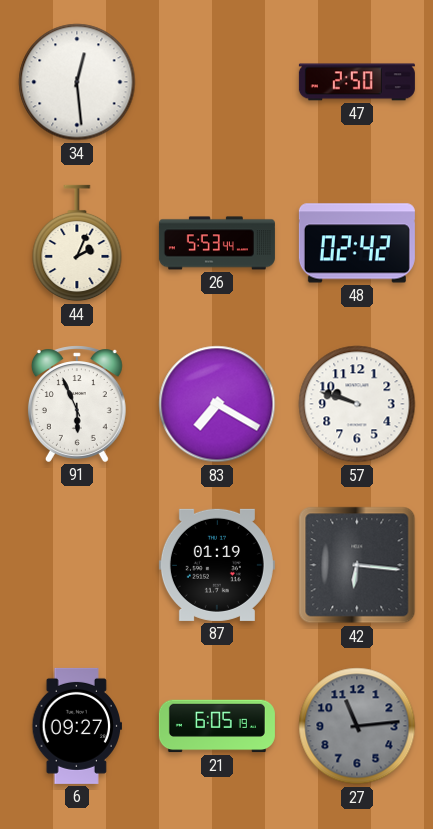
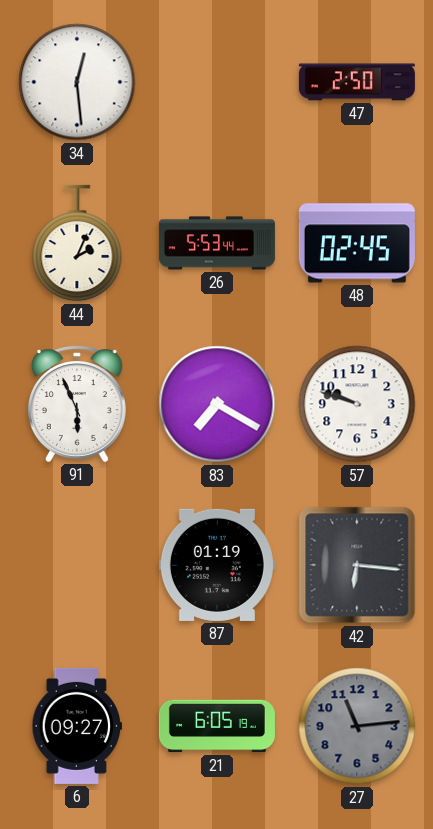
48: 02:42 -> 02:45 (357, 243)
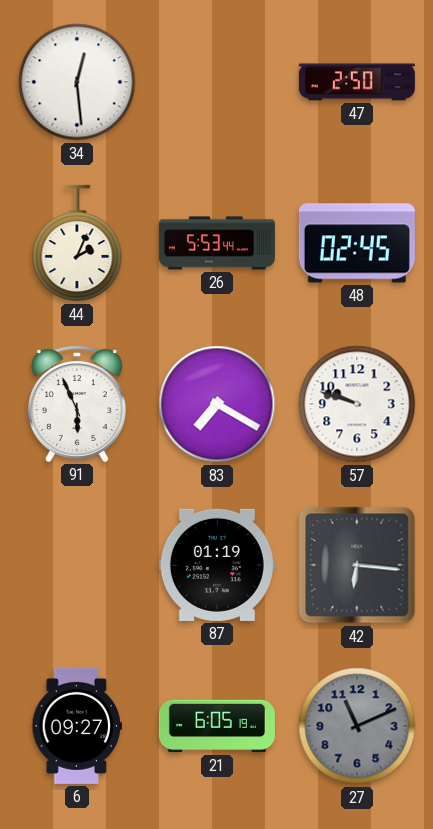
27: 11:14 -> 11:11 (357, 726)
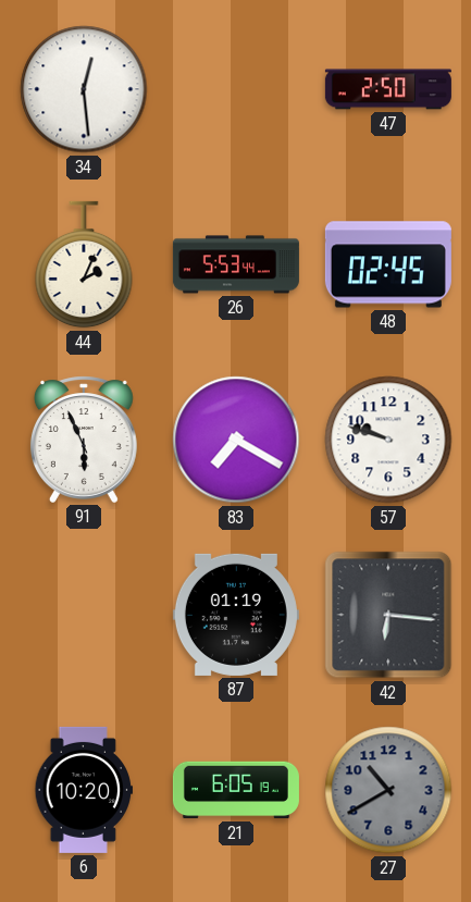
6: 09:27 -> 10:20 (84, 790)
27: 11:11 -> 10:40 (388, 790)
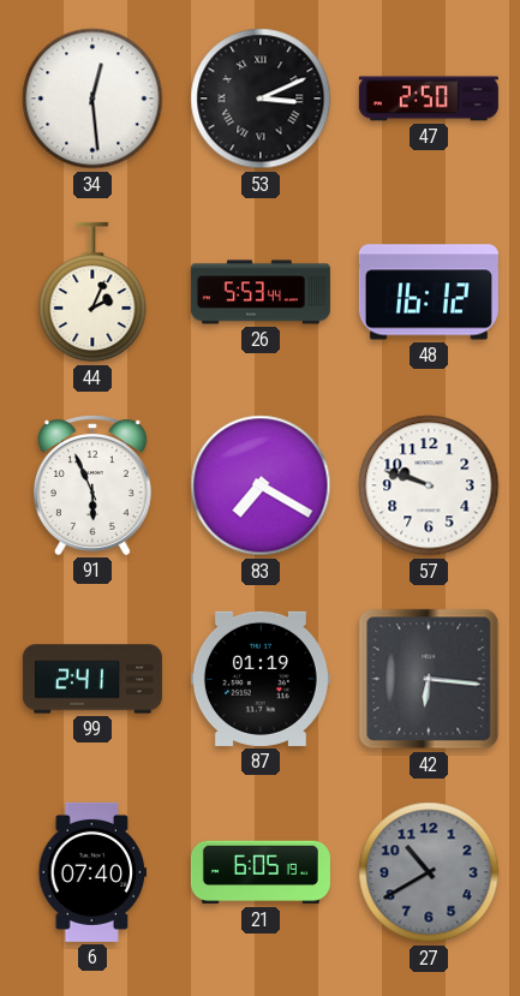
53: none -> 3:11 (261, 99)
48: 02:45 -> 16:12 (429, 292)
99: none -> 2:41 (92, 679)
6: 10:20 -> 07:40 (92, 872)
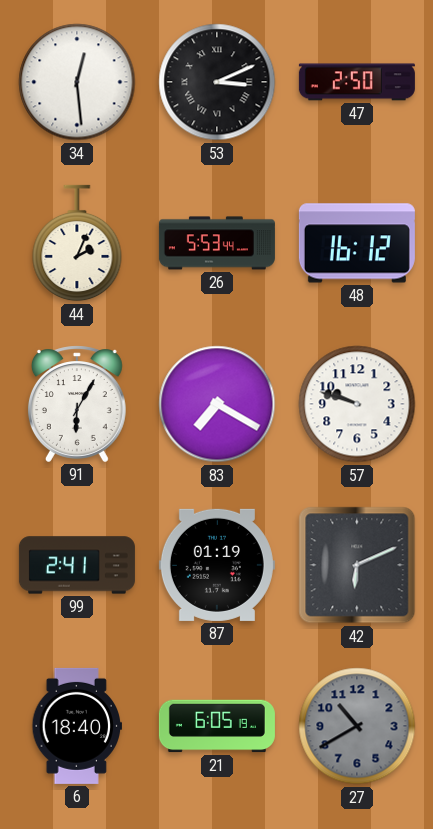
91: 5:56 -> 6:05 (77, 404)
42: 6:16 -> 6:11 (357, 565)
6: 07:40 -> 18:40 (77, 726)
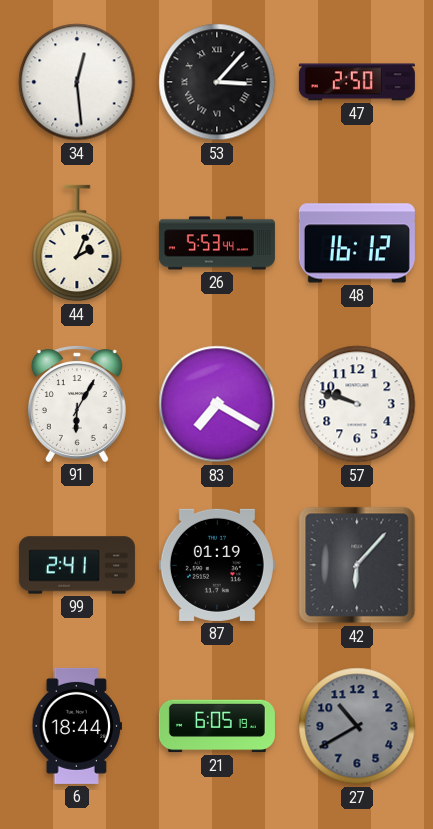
53: 3:11 -> 3:07 (217, 82)
42: 6:11 -> 6:07 (357, 565)
6: 18:40 -> 18:44 (77, 726)
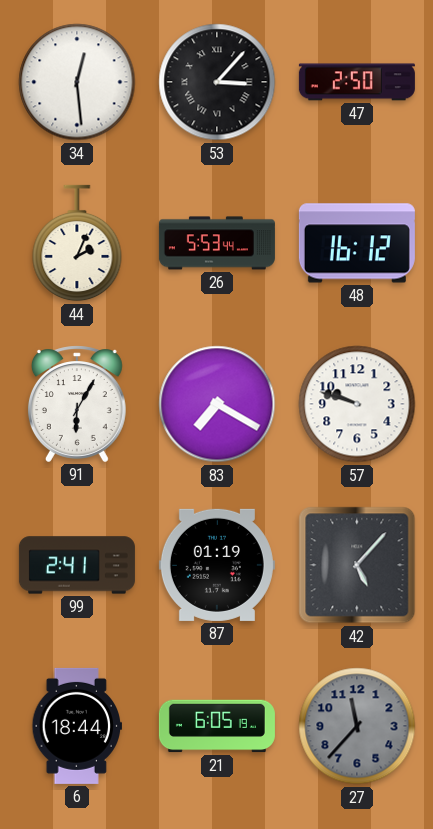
42: 6:07 -> 5:07 (357, 565)
27: 10:40 -> 11:37 (357, 726)
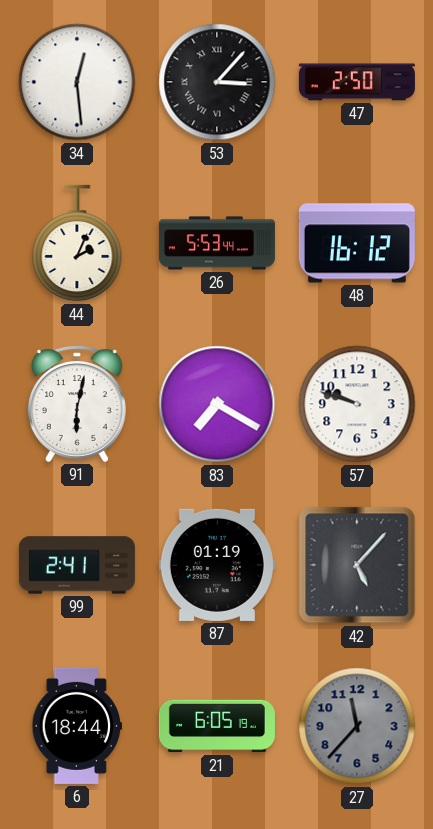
91: 6:05 -> 6:02 (77, 404)
